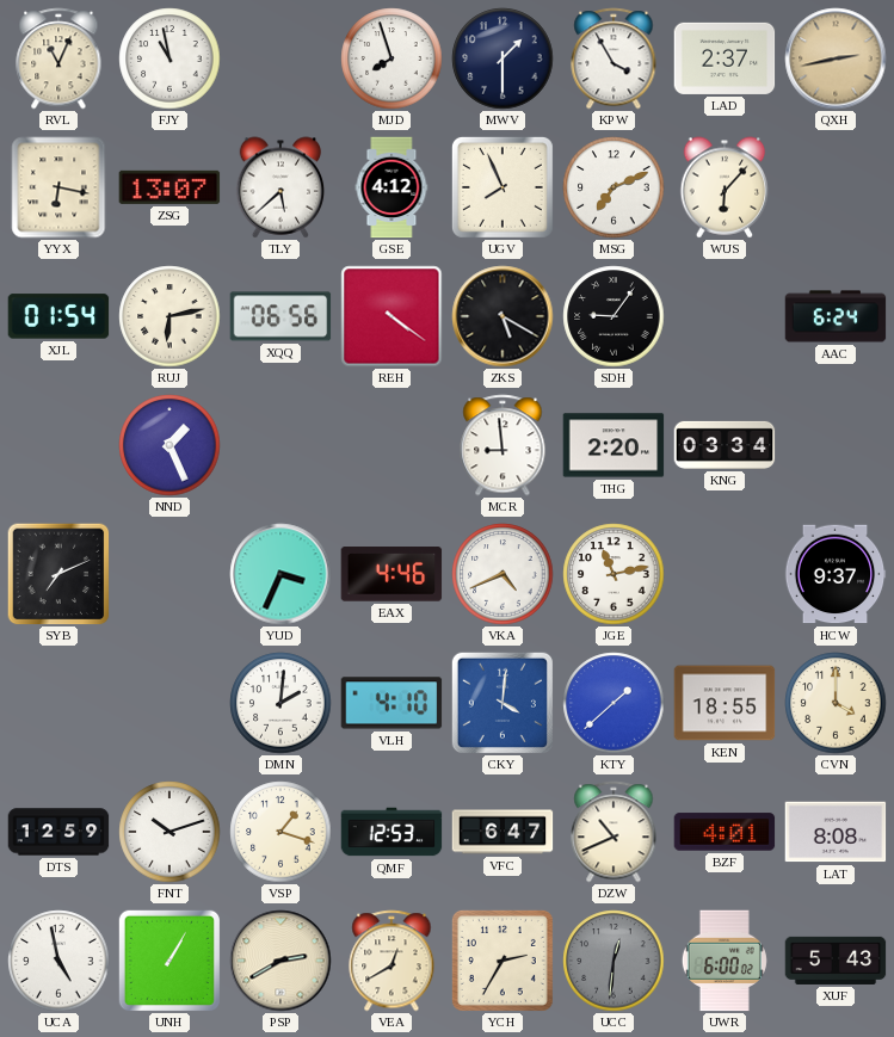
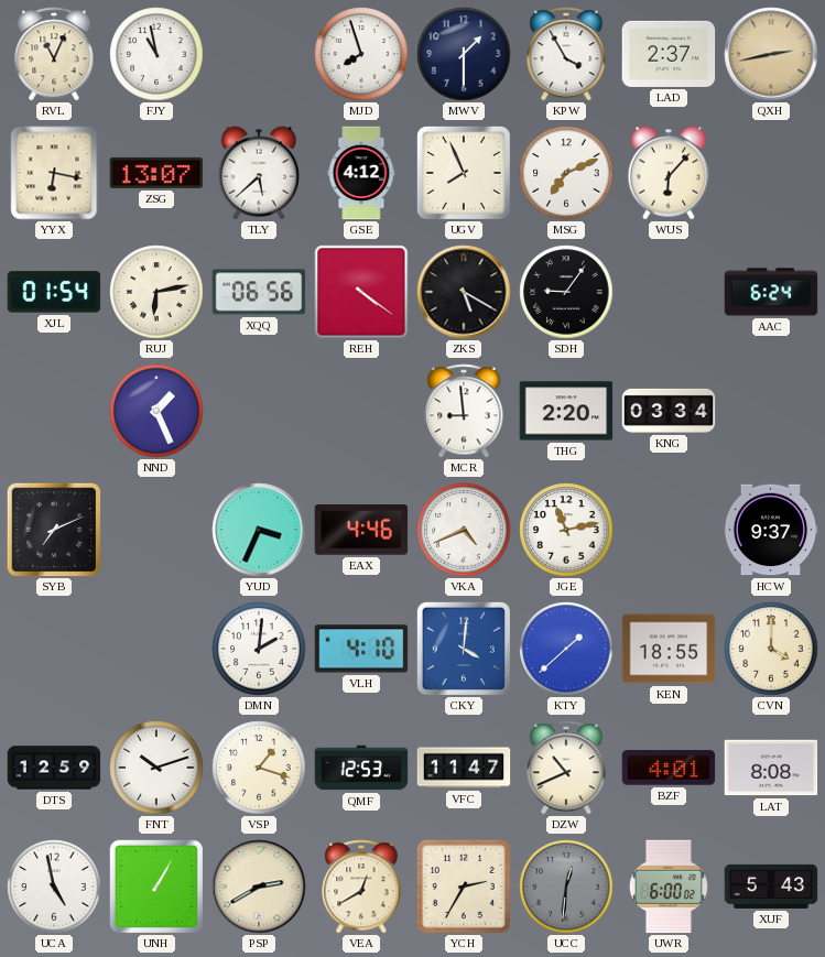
VFC: 6:47 -> 11:47 (464, 768)
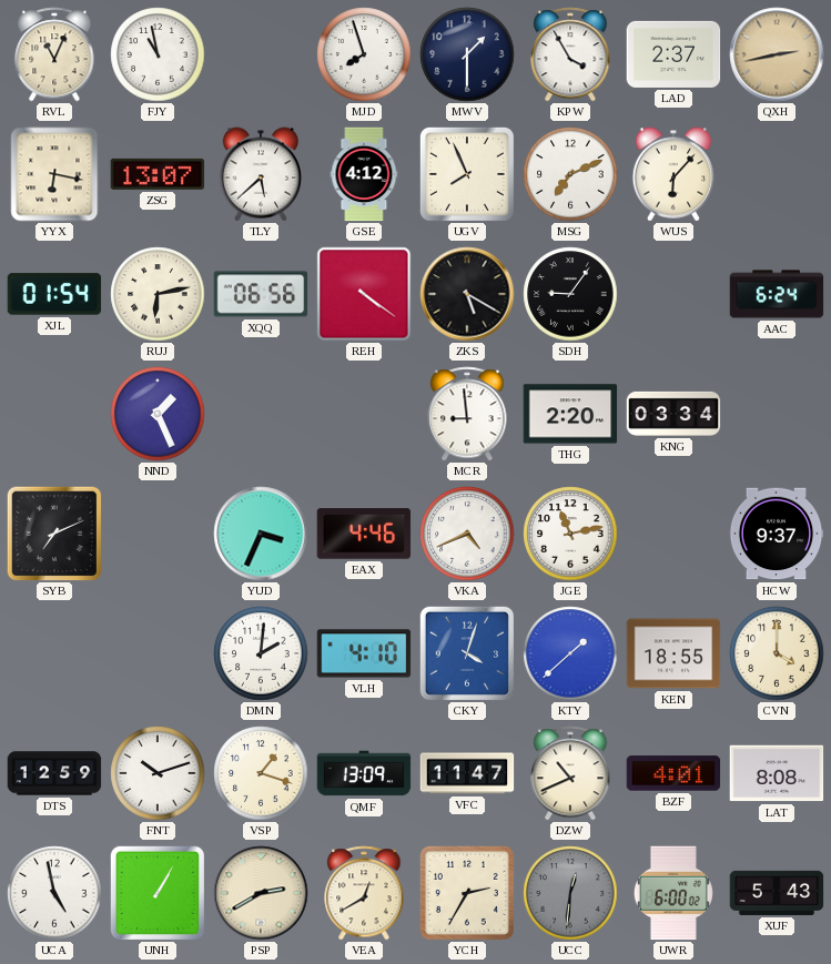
CKY: 4:01 -> 4:03 (467, 653)
QMF: 12:53 -> 13:09 (364, 773)
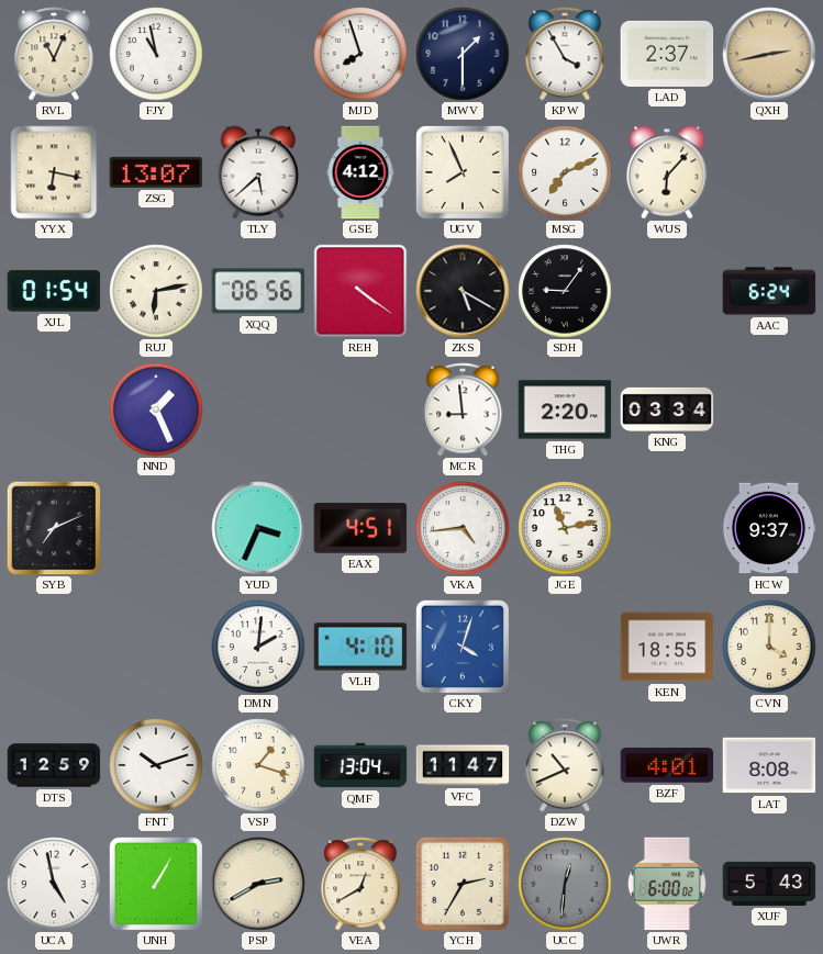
EAX: 4:46 -> 4:51 (360, 528)
VKA: 4:41 -> 4:44 (463, 528)
KTY: 1:38 -> none (570, 653)
QMF: 13:09 -> 13:04 (360, 765)
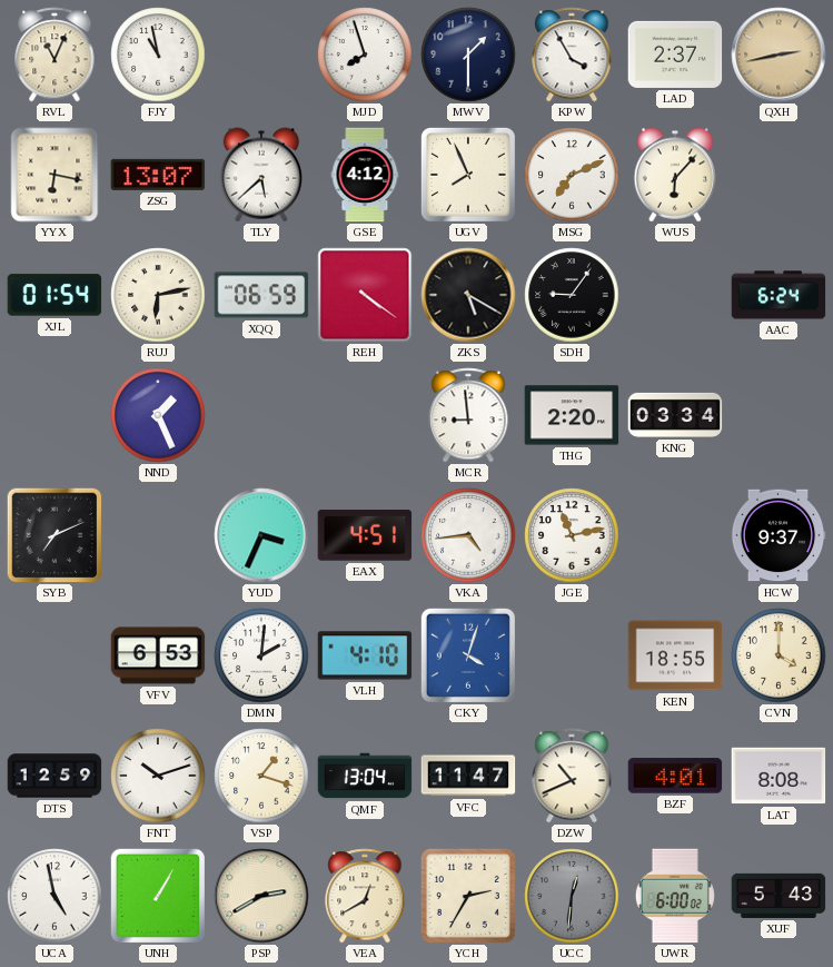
XQQ: 06:56 -> 06:59 (261, 295)
VFV: none -> 6:53 (158, 655)
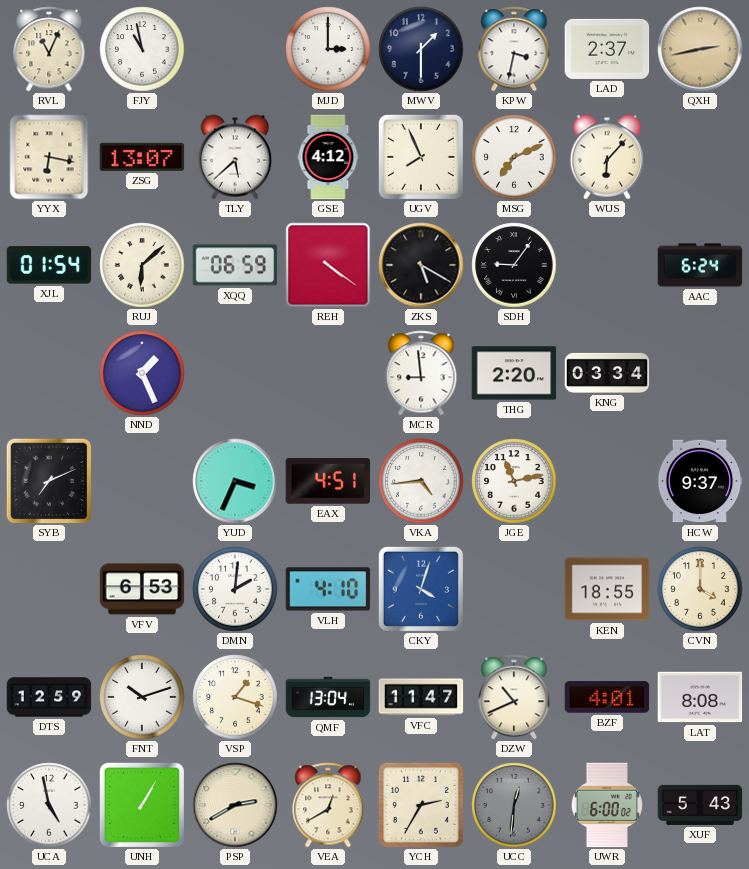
MJD: 7:57 -> 3:00 (328, 49)
KPW: 3:55 -> 3:32 (514, 49)
RUJ: 6:13 -> 6:08 (142, 265)
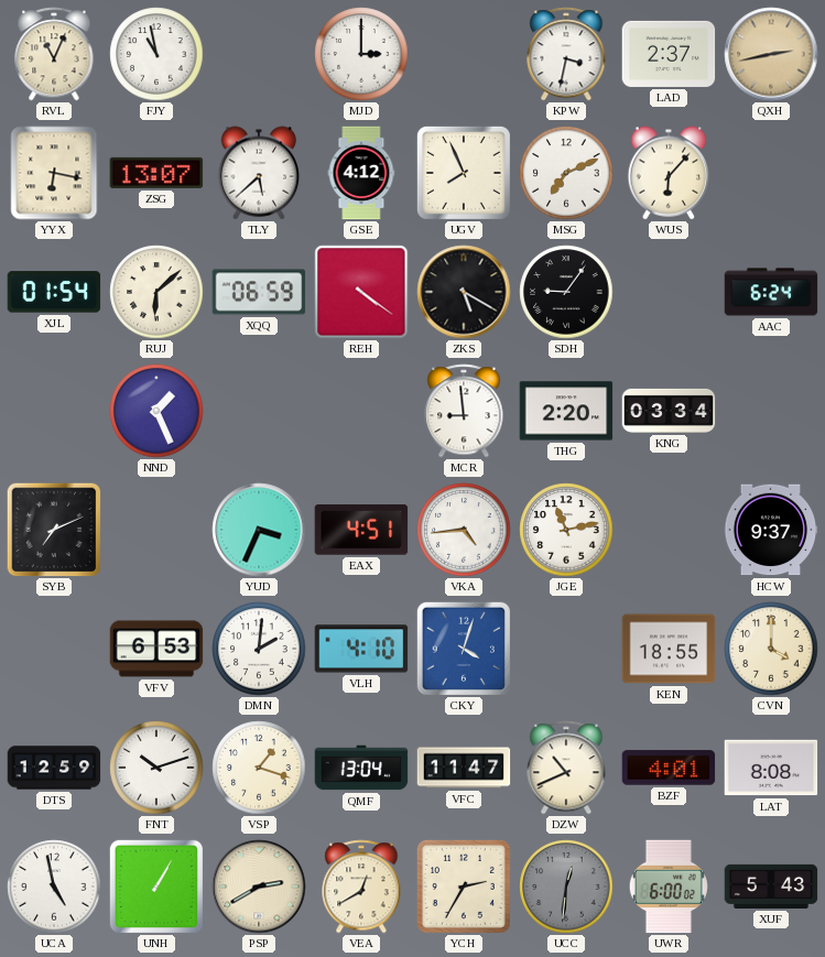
MWV: 1:30 -> none (421, 49)
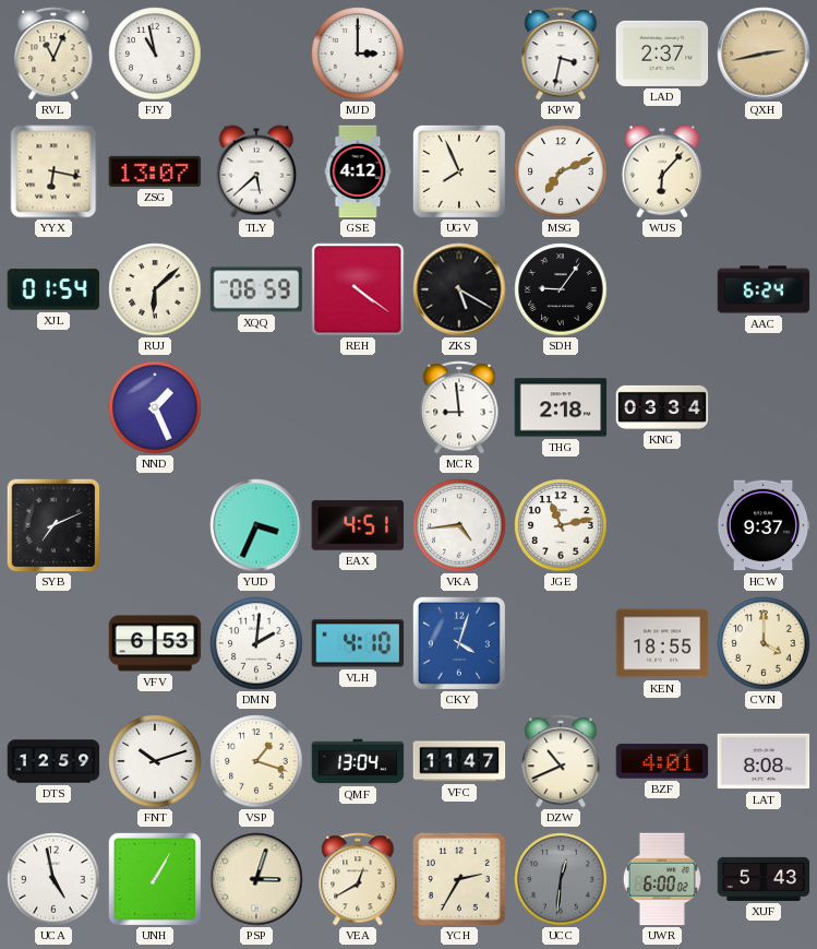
THG: 2:20 -> 2:18 (561, 407)
PSP: 2:40 -> 3:03 (256, 879)
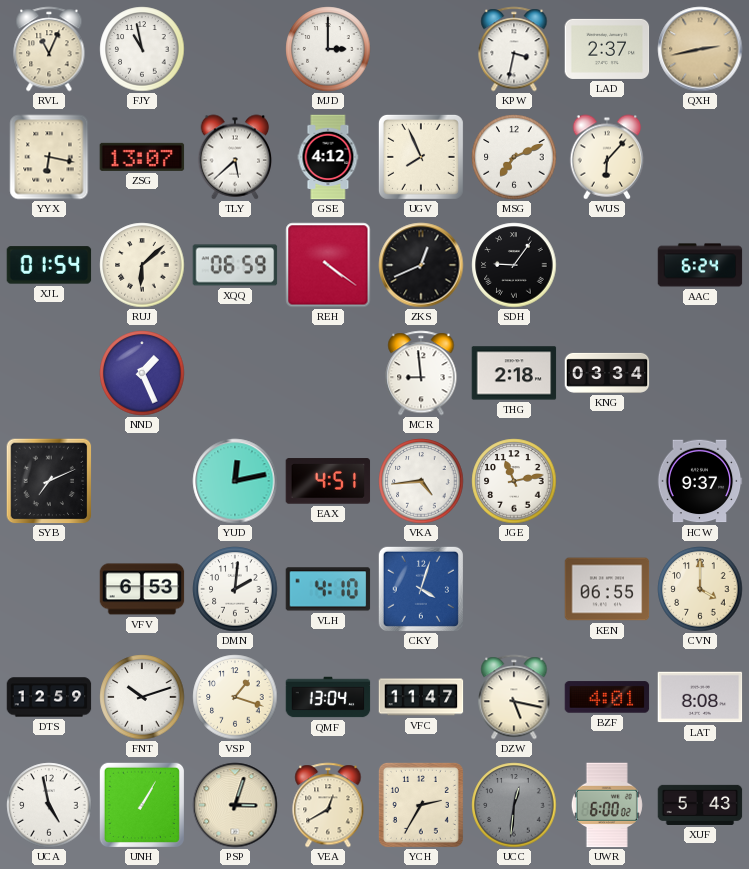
ZKS: 5:20 -> 12:41 (421, 265)
YUD: 3:34 -> 12:13 (235, 481)
KEN: 18:55 -> 06:55 (607, 589)
DZW: 10:41 -> 5:17 (514, 697)
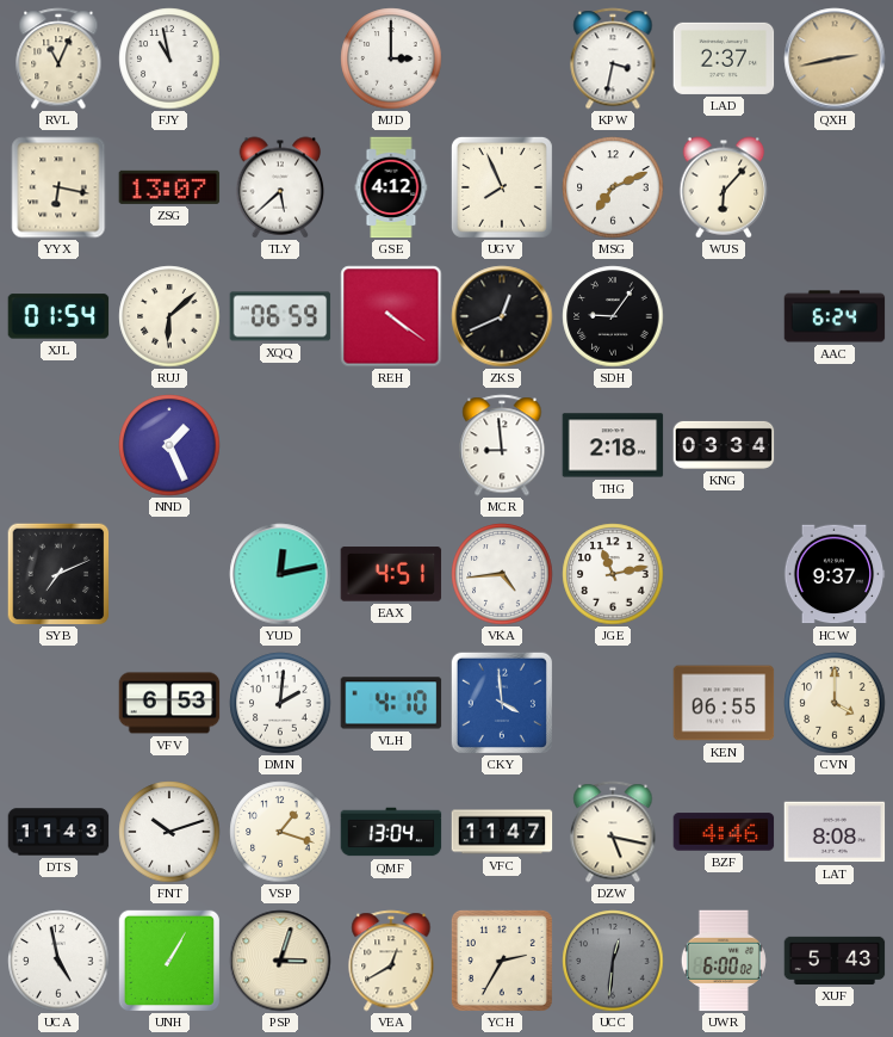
CKY: 4:03 -> 3:59 (502, 703)
DTS: 12:59 -> 11:43 (58, 832)
BZF: 4:01 -> 4:46 (724, 832)
